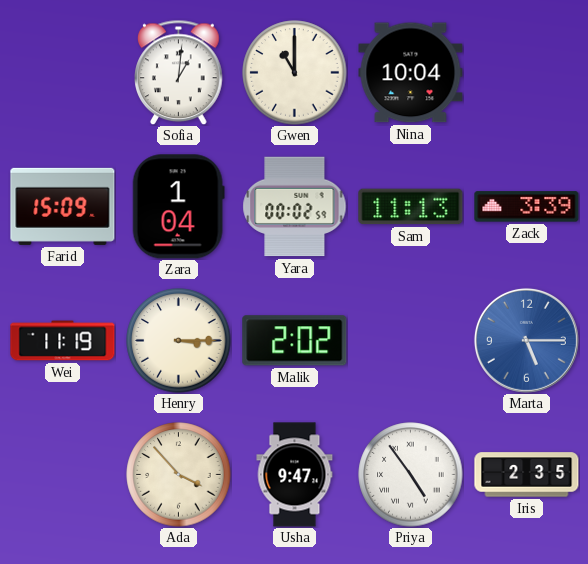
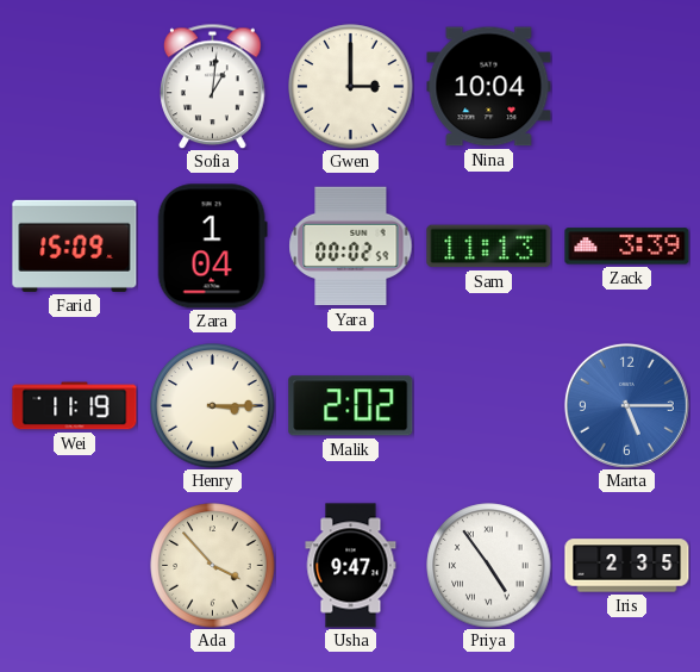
Gwen: 11:00 -> 3:00 (351, 87)
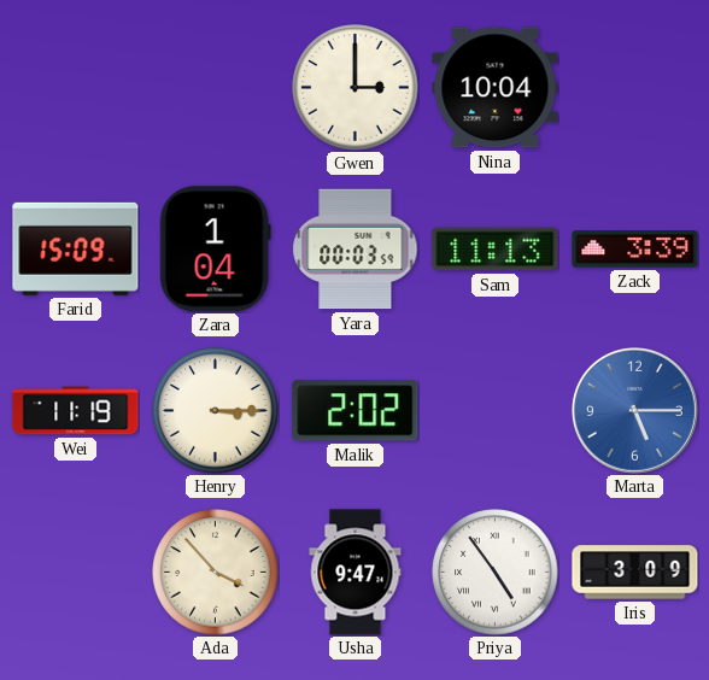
Sofia: 1:01 -> none (213, 86)
Yara: 00:02 -> 00:03 (356, 250)
Iris: 2:35 -> 3:09 (635, 573)
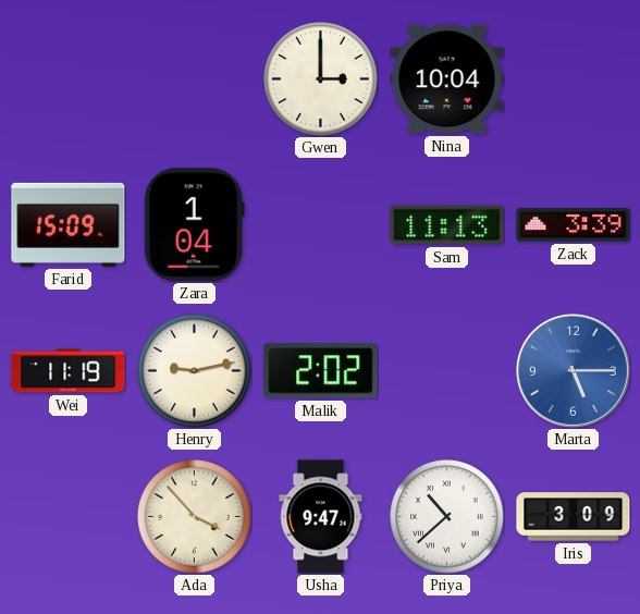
Yara: 00:03 -> none (356, 250)
Henry: 3:15 -> 9:13 (195, 371)
Priya: 4:54 -> 10:38 (447, 517)
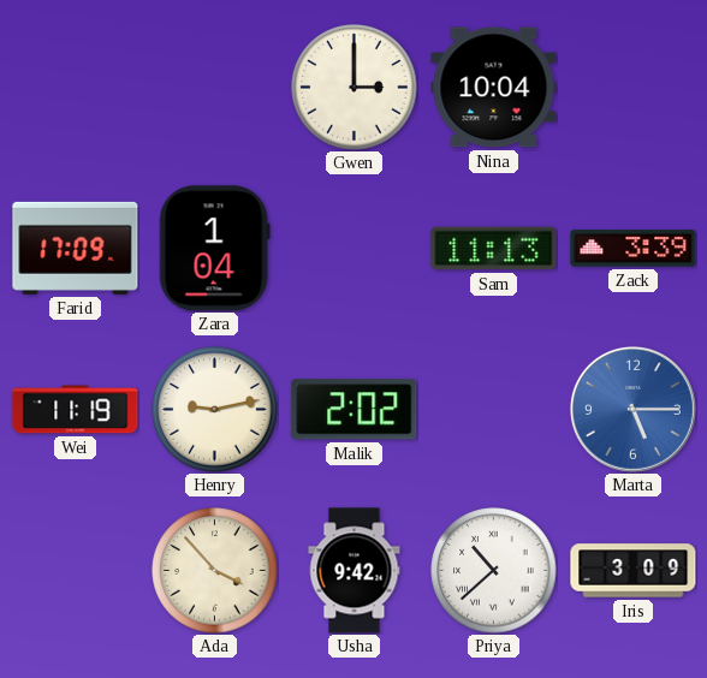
Farid: 15:09 -> 17:09 (76, 248)
Usha: 9:47 -> 9:42 (355, 571)
